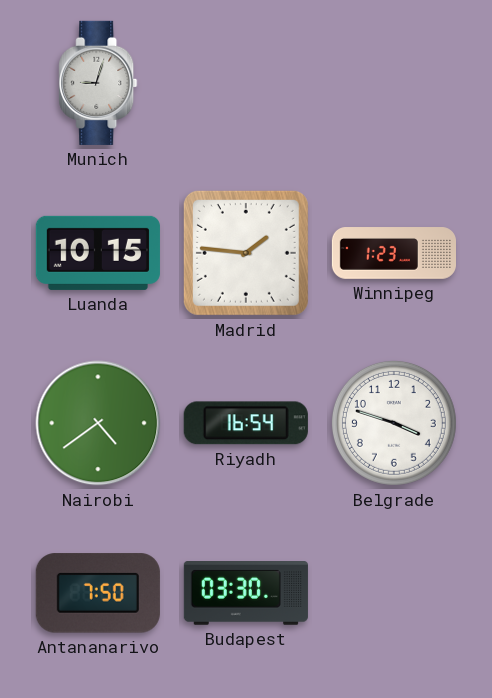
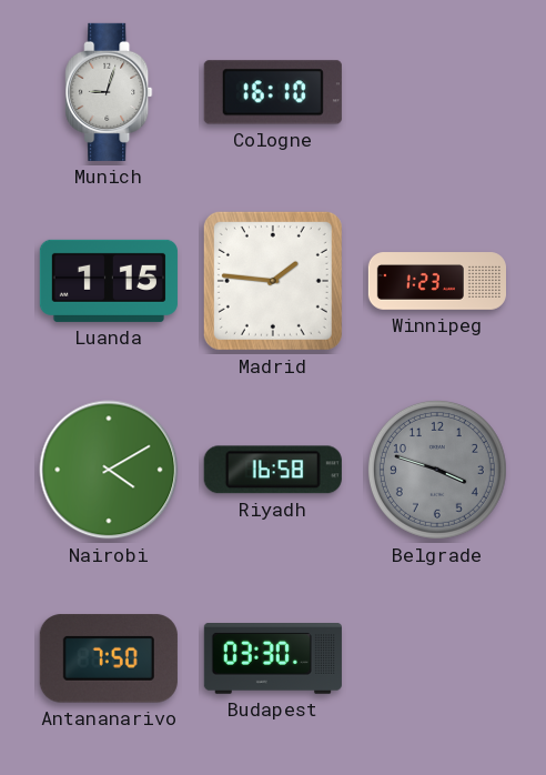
Cologne: none -> 16:10 (273, 92)
Luanda: 10:15 -> 1:15 (109, 281)
Nairobi: 4:39 -> 4:10 (109, 470)
Riyadh: 16:54 -> 16:58 (273, 470)
Belgrade dial: white -> grey (437, 470)
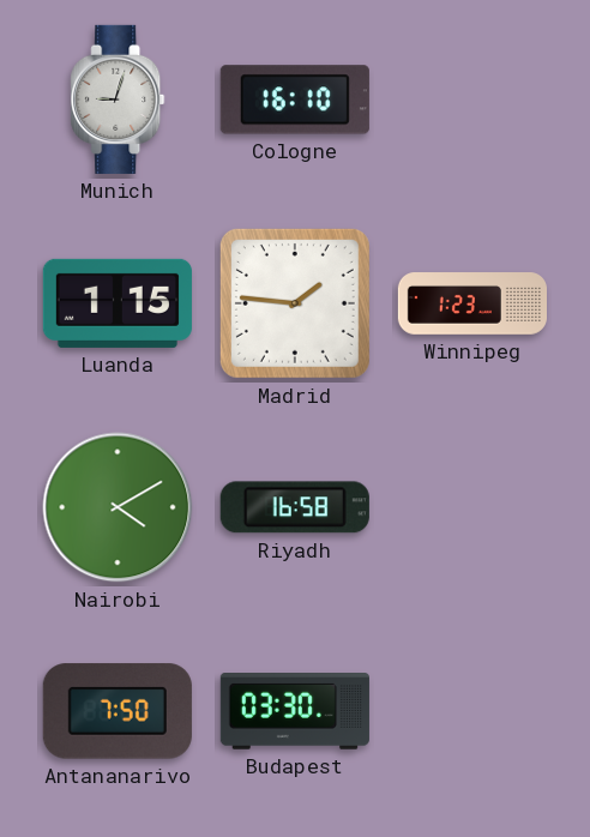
Belgrade: 3:48 -> none (437, 470)
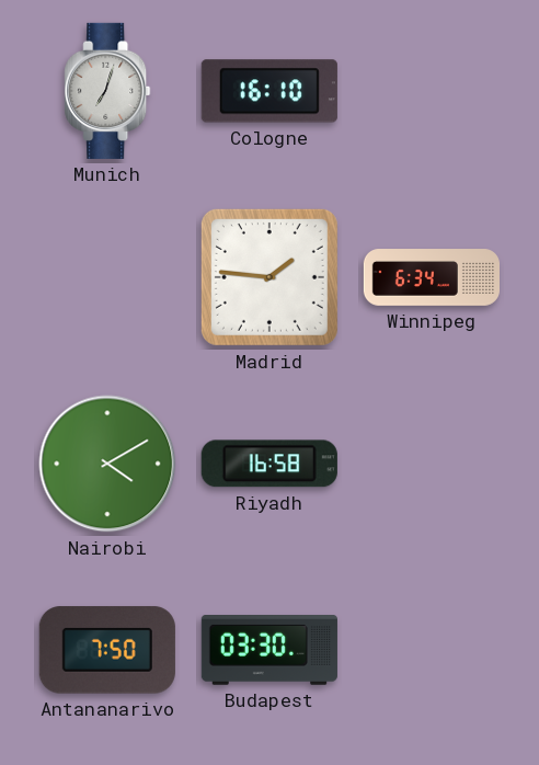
Munich: 9:03 -> 7:03 (107, 91)
Luanda: 1:15 -> none (118, 303)
Winnipeg: 1:23 -> 6:34 (431, 277)
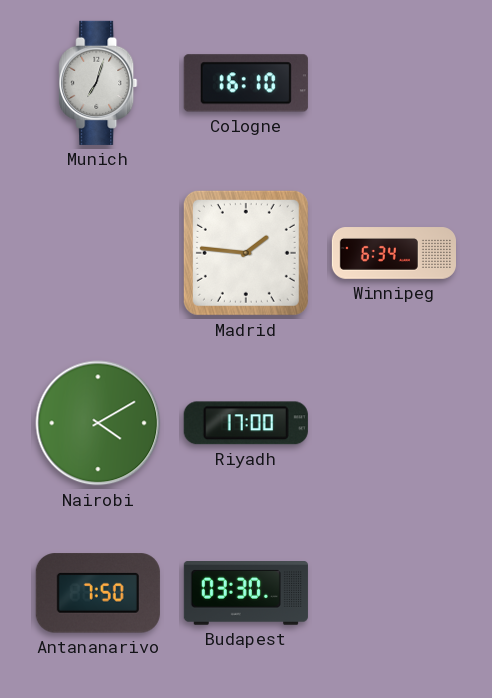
Riyadh: 16:58 -> 17:00 (246, 423)
